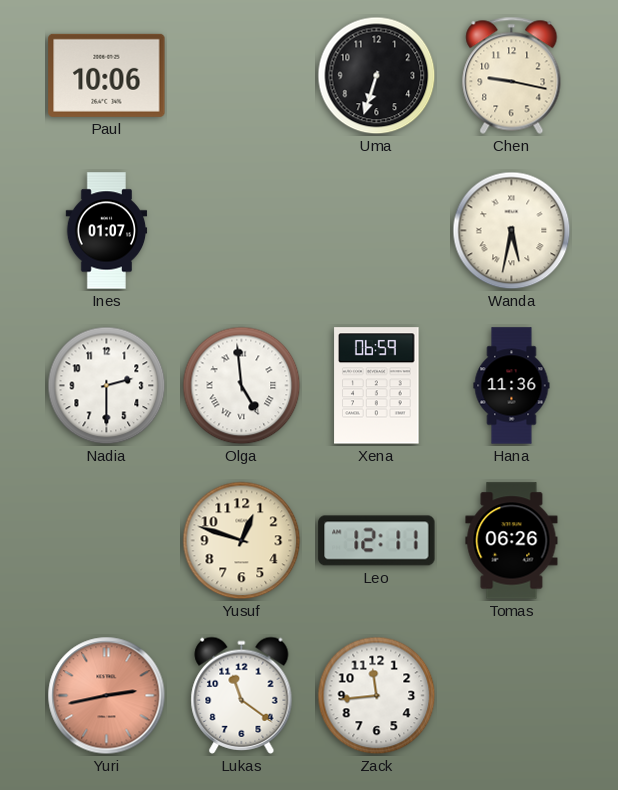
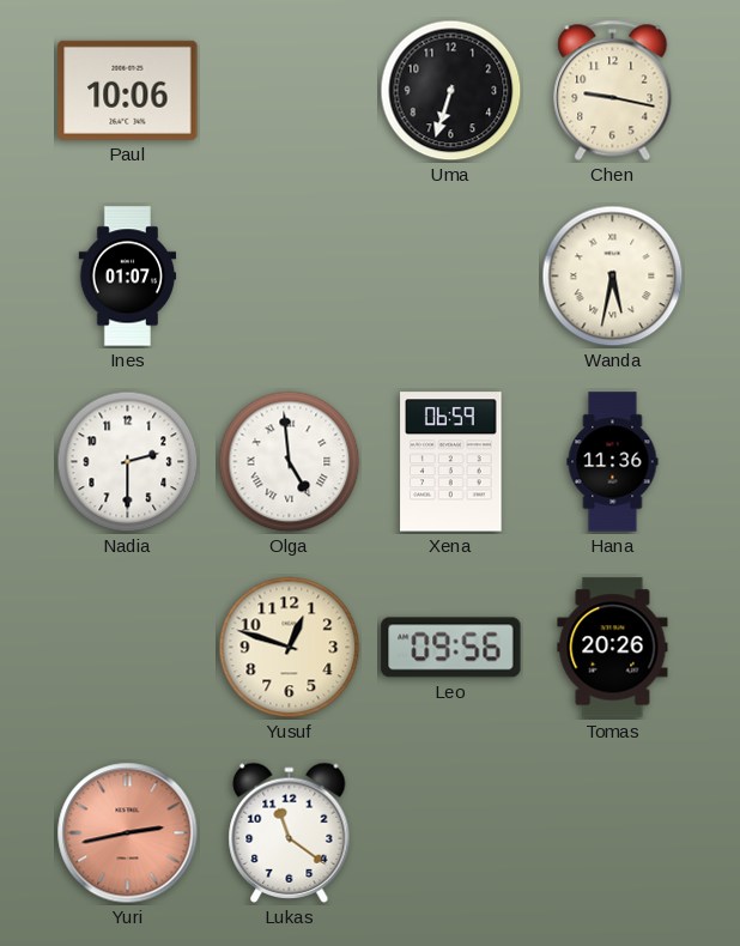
Leo: 12:11 -> 09:56 (451, 648)
Tomas: 06:26 -> 20:26 (613, 648)
Zack: 11:44 -> none (377, 696)
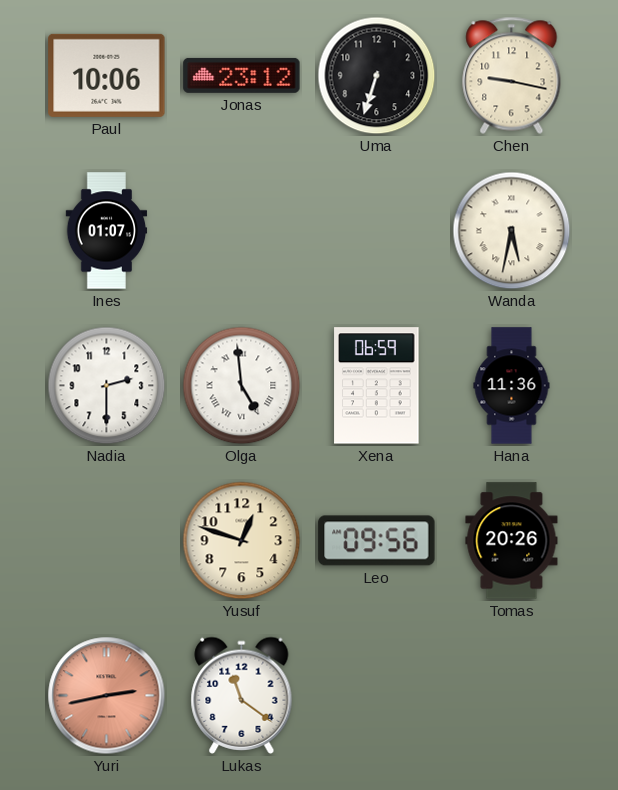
Jonas: none -> 23:12 (242, 75)
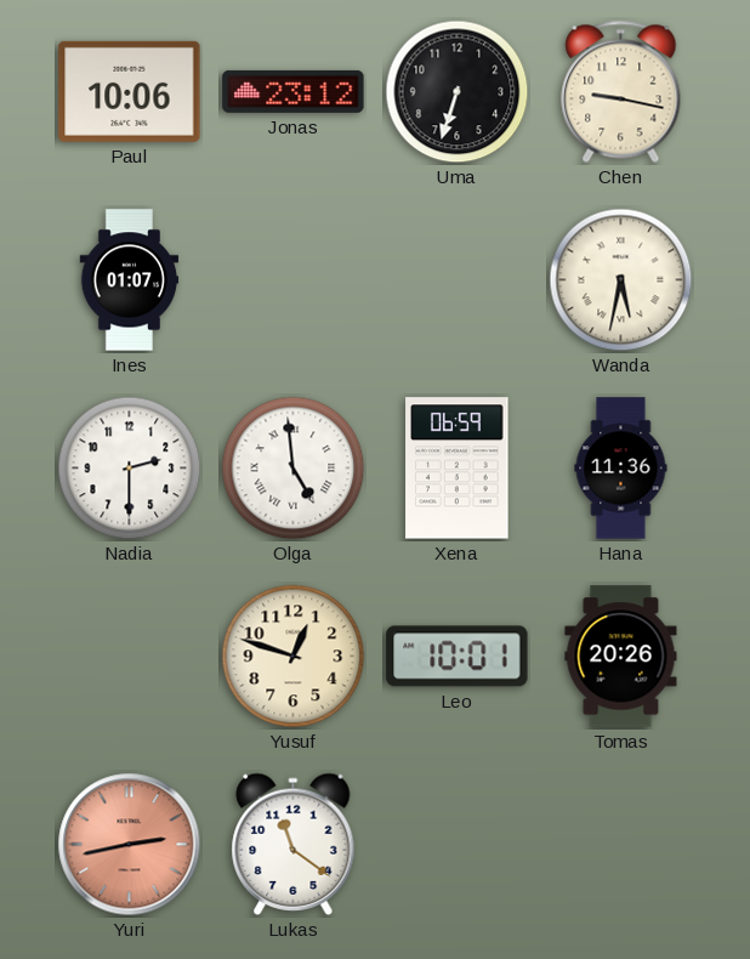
Leo: 09:56 -> 10:01 (458, 657)
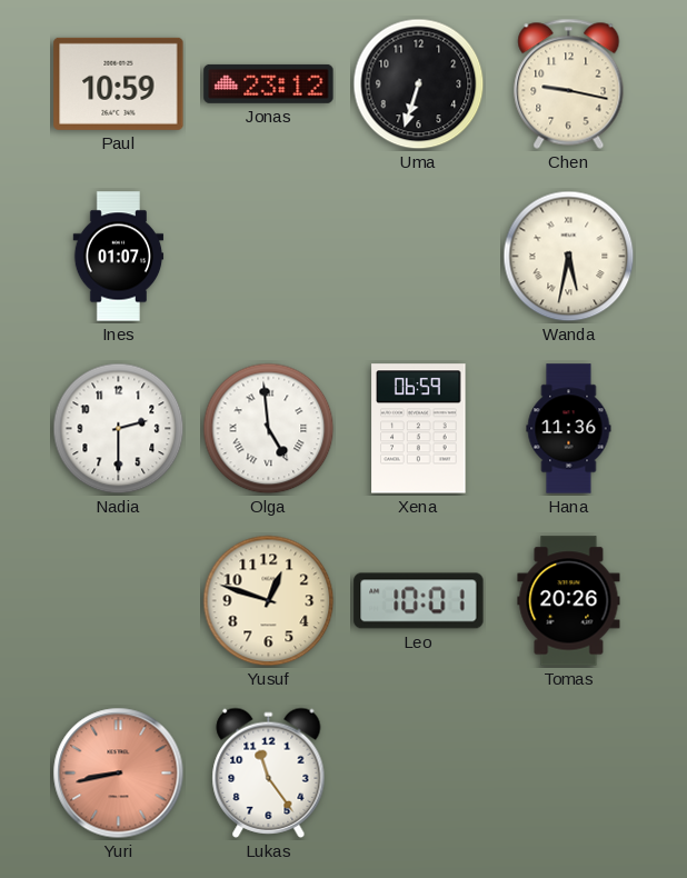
Paul: 10:06 -> 10:59 (119, 83)
Yuri: 2:43 -> 8:43 (119, 774)
Lukas: 11:21 -> 11:24 (269, 772)
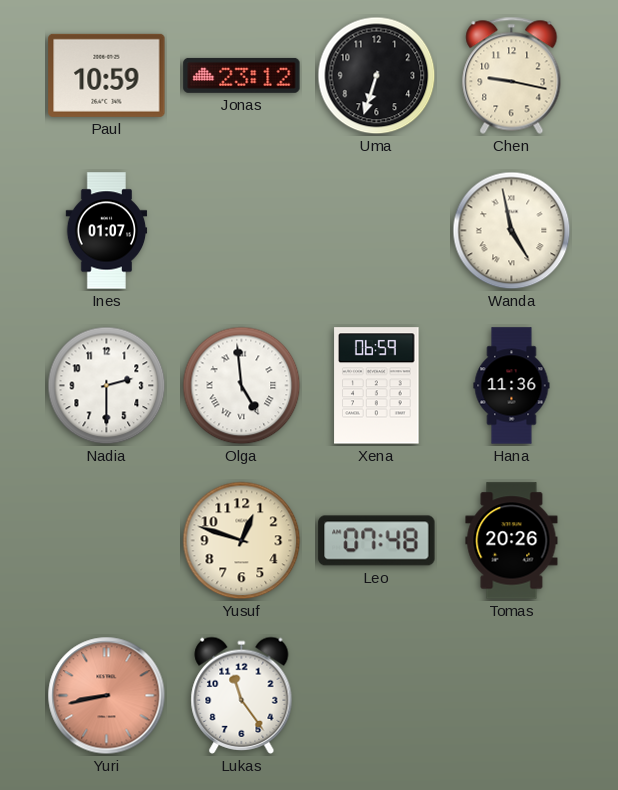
Wanda: 5:32 -> 4:58 (512, 231)
Leo: 10:01 -> 07:48 (377, 541)
